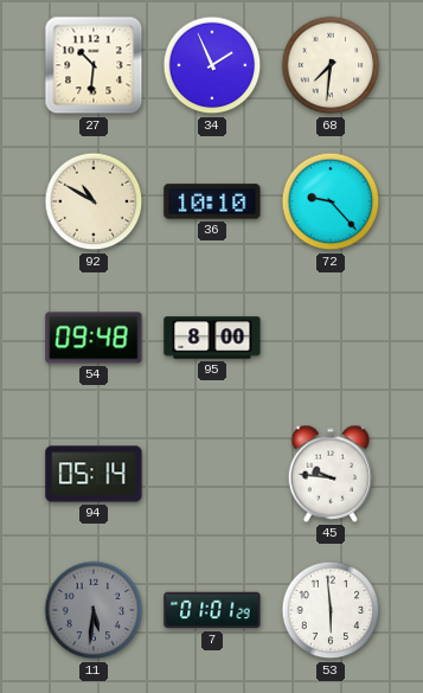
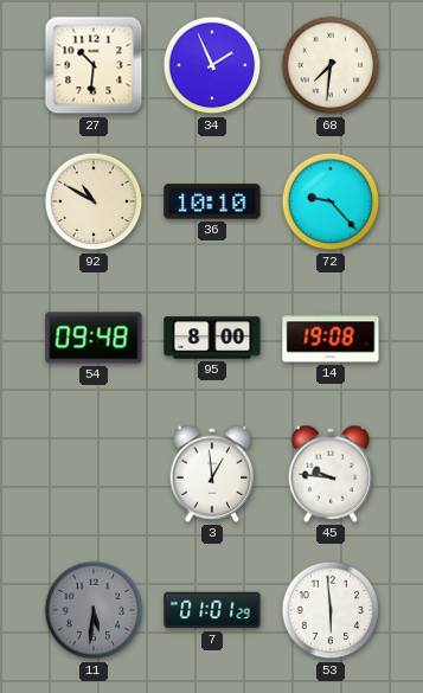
14: none -> 19:08 (331, 338)
94: 05:14 -> none (94, 474)
3: none -> 12:59 (212, 474)
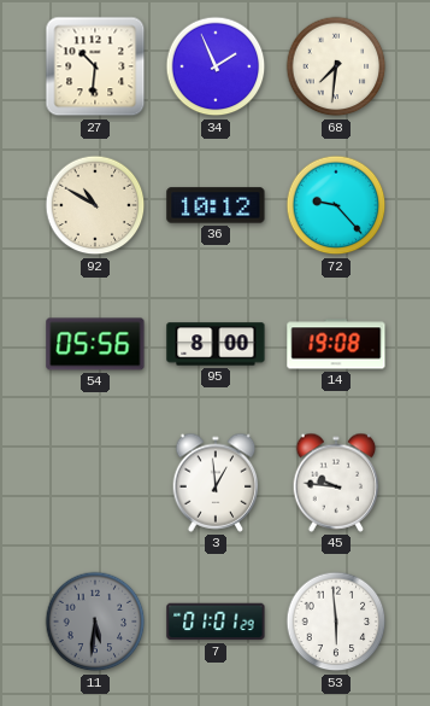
36: 10:10 -> 10:12 (216, 205)
54: 09:48 -> 05:56 (95, 344)
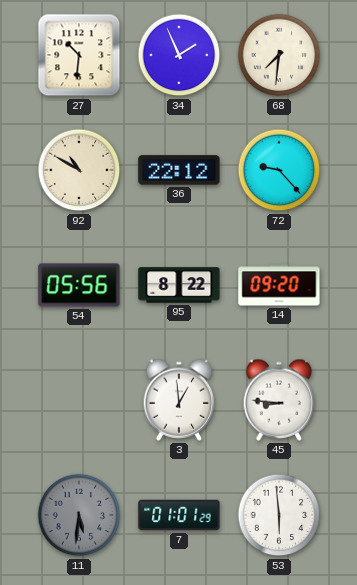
36: 10:12 -> 22:12 (179, 170)
95: 8:00 -> 8:22 (179, 285)
14: 19:08 -> 09:20 (279, 285)
45: 9:46 -> 8:46 (279, 400)
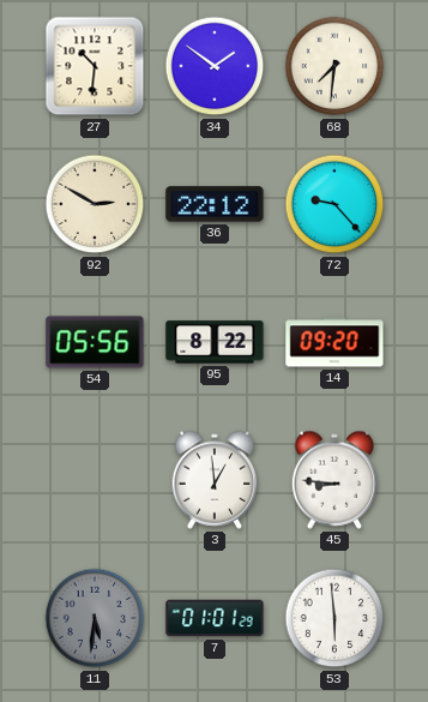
34: 1:56 -> 1:51 (215, 66)
92: 10:50 -> 2:50 (95, 204)
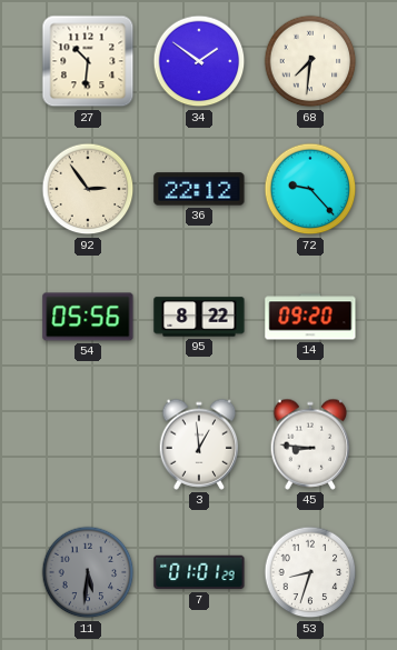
92: 2:50 -> 2:54 (88, 189)
53: 5:59 -> 8:33 (310, 572)
